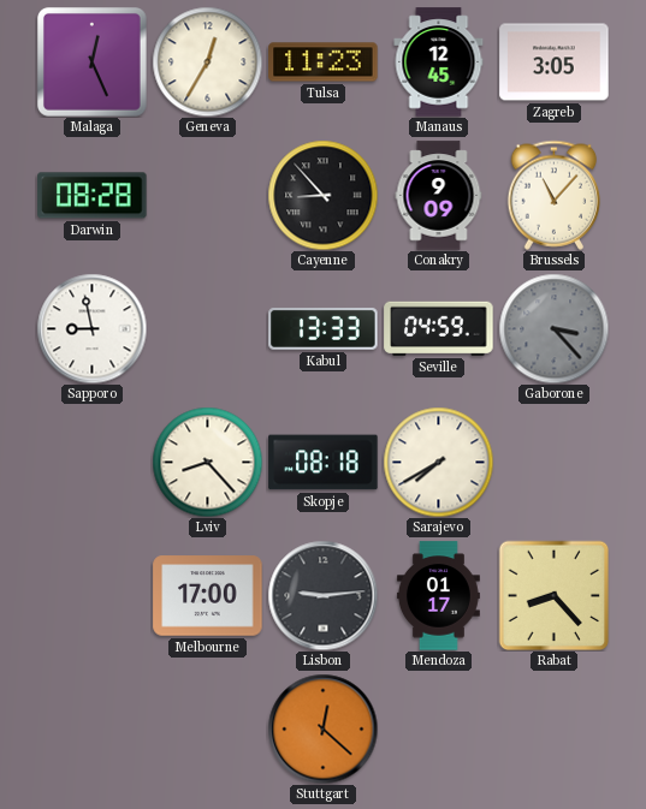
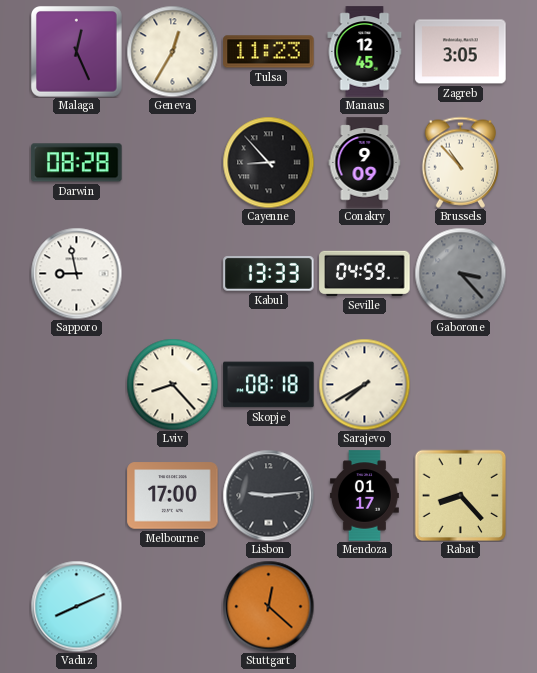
Brussels: 11:07 -> 10:53 (461, 162)
Vaduz: none -> 8:11 (76, 606)
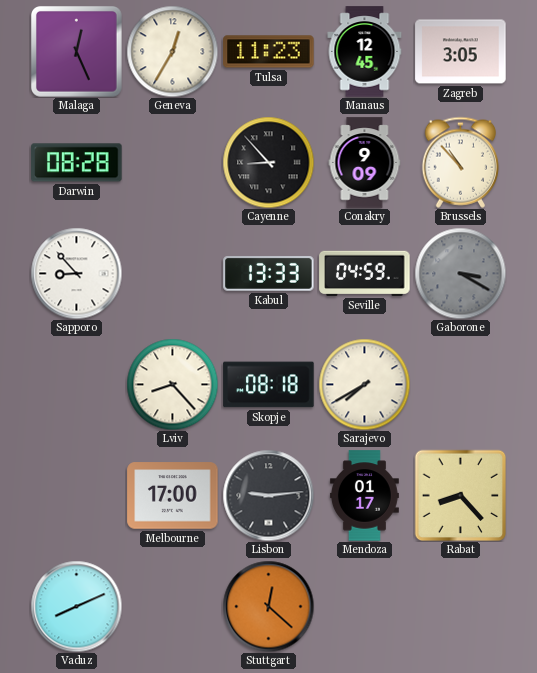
Sapporo: 8:58 -> 8:53 (76, 273)
Gaborone: 3:23 -> 3:20 (460, 273)
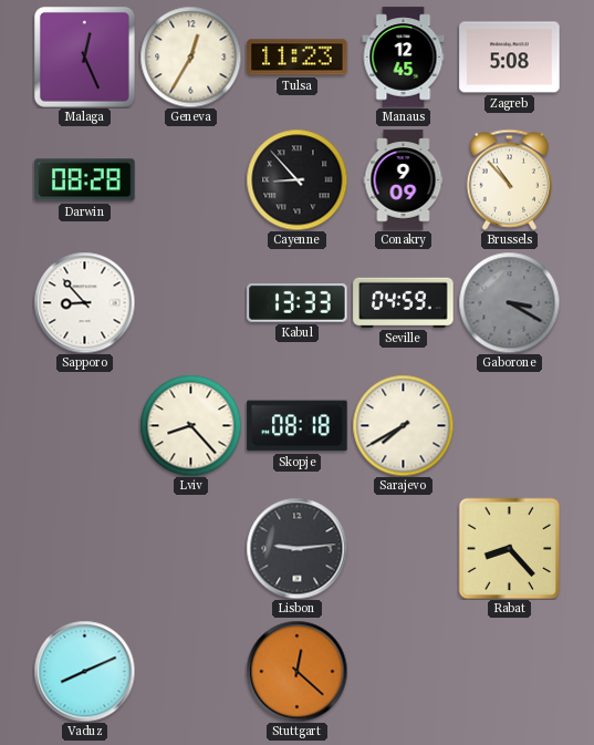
Zagreb: 3:05 -> 5:08 (510, 58)
Melbourne: 17:00 -> none (173, 496)
Mendoza: 01:17 -> none (364, 496)
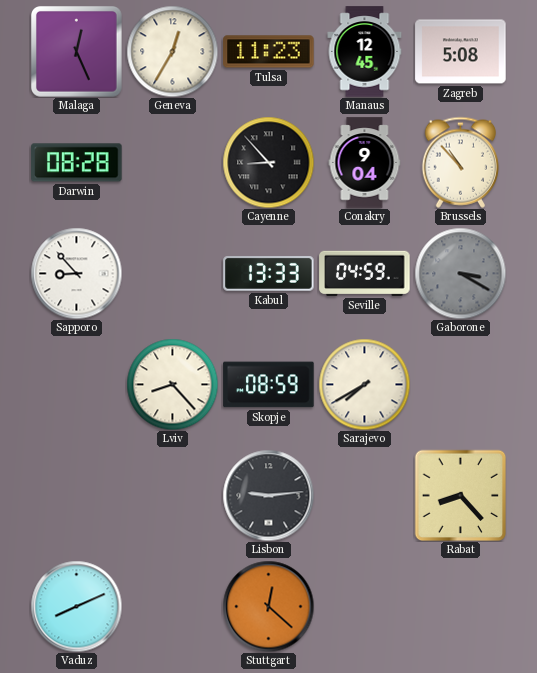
Conakry: 9:09 -> 9:04 (365, 163)
Skopje: 08:18 -> 08:59 (269, 385)
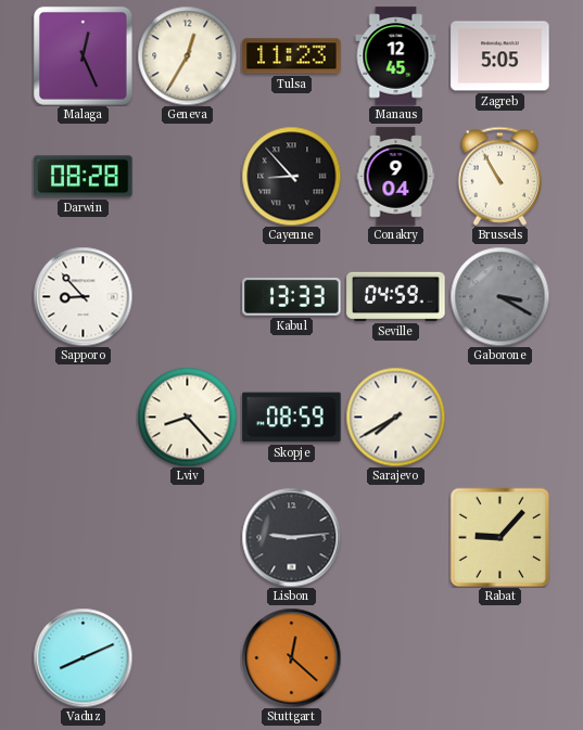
Zagreb: 5:08 -> 5:05 (500, 56)
Brussels: 10:53 -> 10:55 (500, 176)
Rabat: 8:23 -> 9:07 (499, 537)
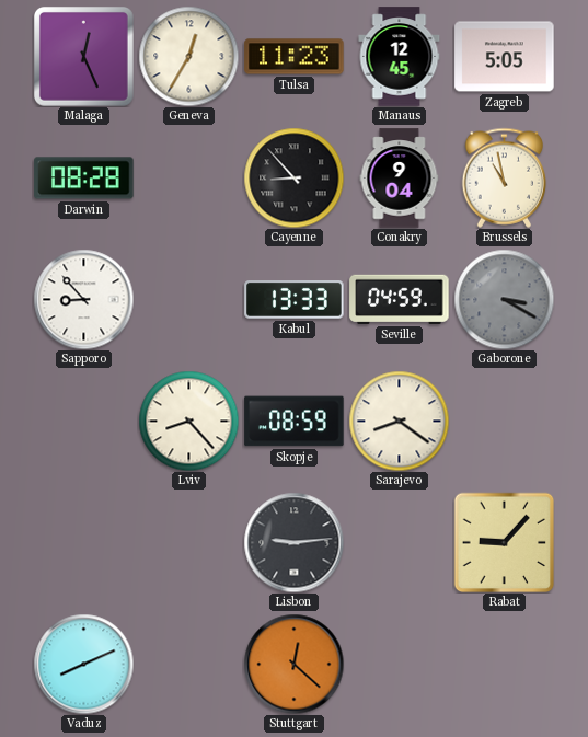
Brussels: 10:55 -> 10:58 (505, 177)
Sarajevo: 7:40 -> 8:21 (399, 421)
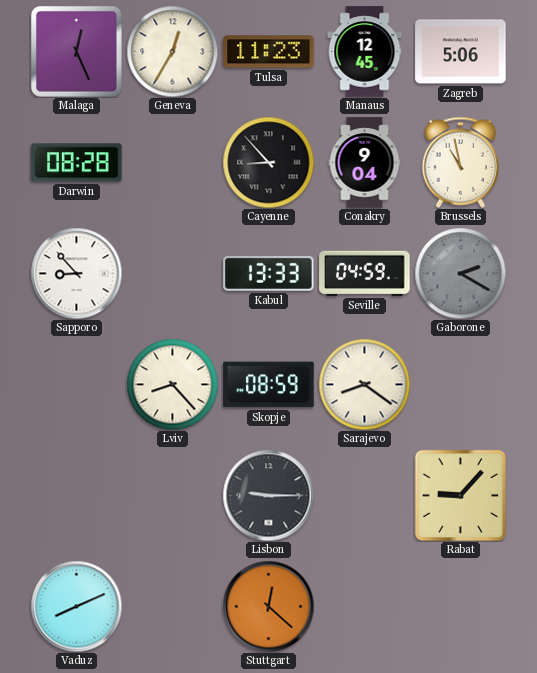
Zagreb: 5:05 -> 5:06 (461, 52)
Gaborone: 3:20 -> 2:20 (460, 273)
Lisbon: 9:14 -> 9:15 (268, 495)
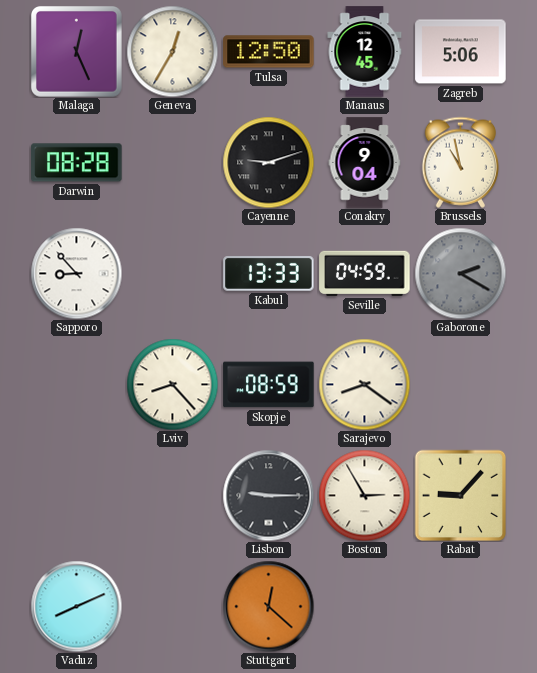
Tulsa: 11:23 -> 12:50 (269, 52)
Cayenne: 8:53 -> 9:12 (268, 162)
Boston: none -> 2:55 (364, 495)
